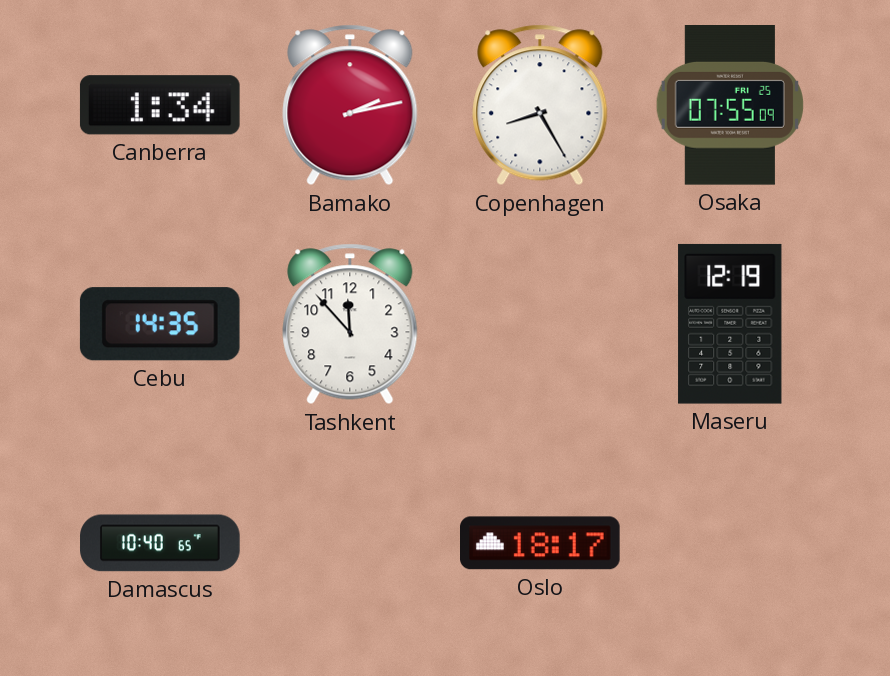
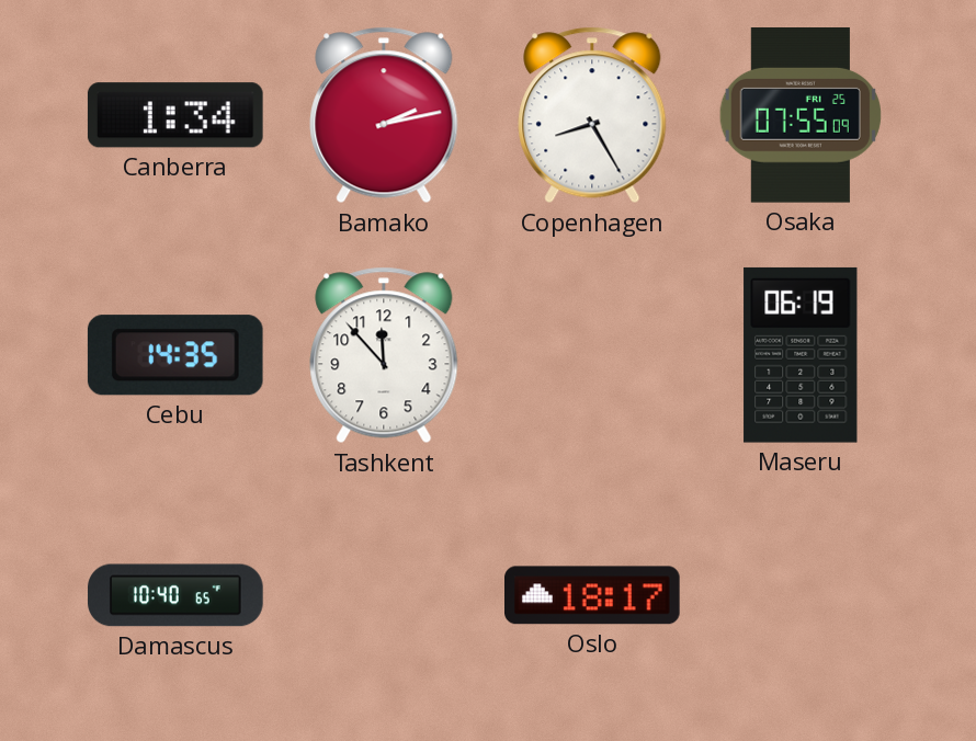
Maseru: 12:19 -> 06:19 (801, 355)
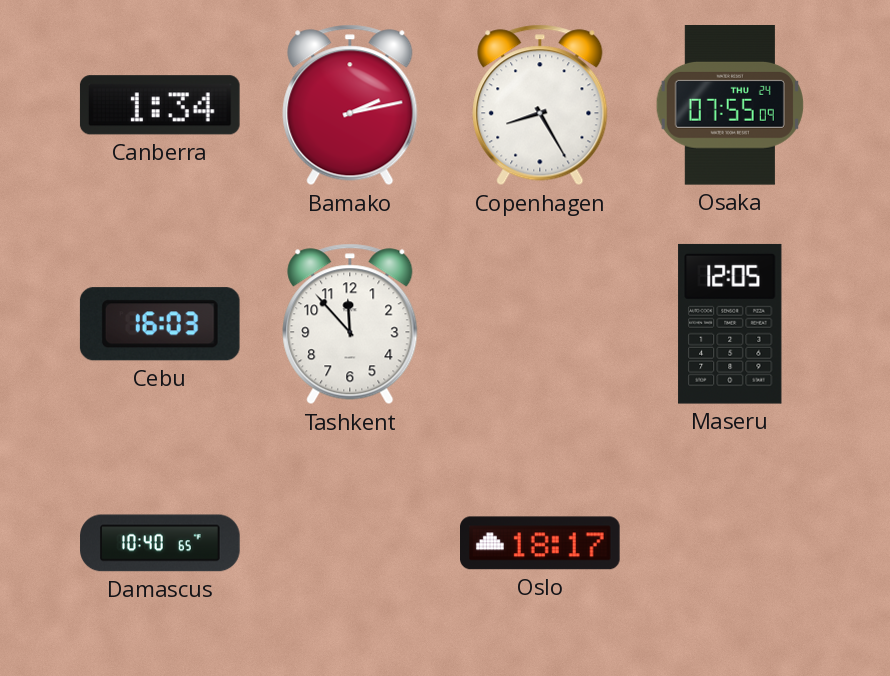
Osaka date: FRI 25 -> THU 24 (730, 106)
Cebu: 14:35 -> 16:03 (160, 324)
Maseru: 06:19 -> 12:05 (730, 324)
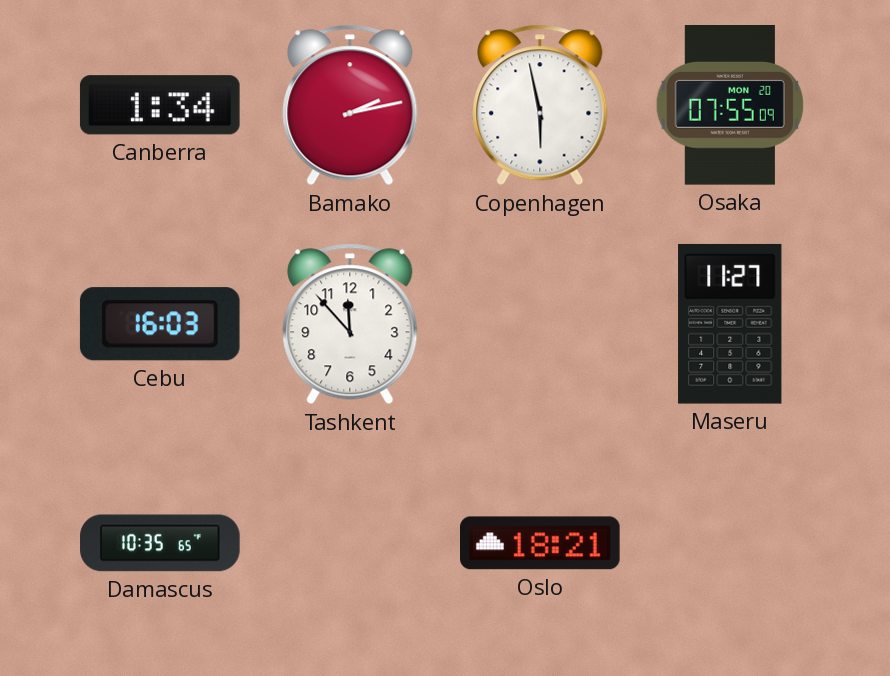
Copenhagen: 8:25 -> 5:58 (540, 105)
Osaka date: THU 24 -> MON 20 (730, 106)
Maseru: 12:05 -> 11:27 (730, 324)
Damascus: 10:40 -> 10:35 (160, 543)
Oslo: 18:17 -> 18:21 (541, 543)
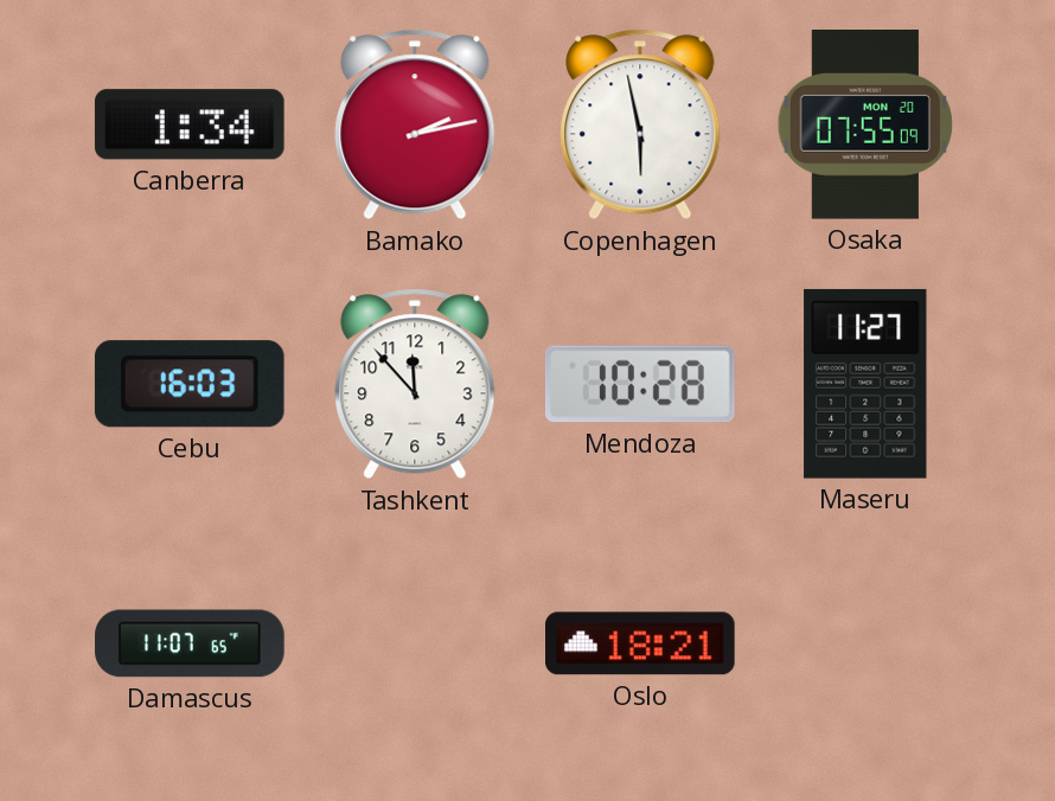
Mendoza: none -> 10:28 (640, 384)
Damascus: 10:35 -> 11:07 (190, 643)
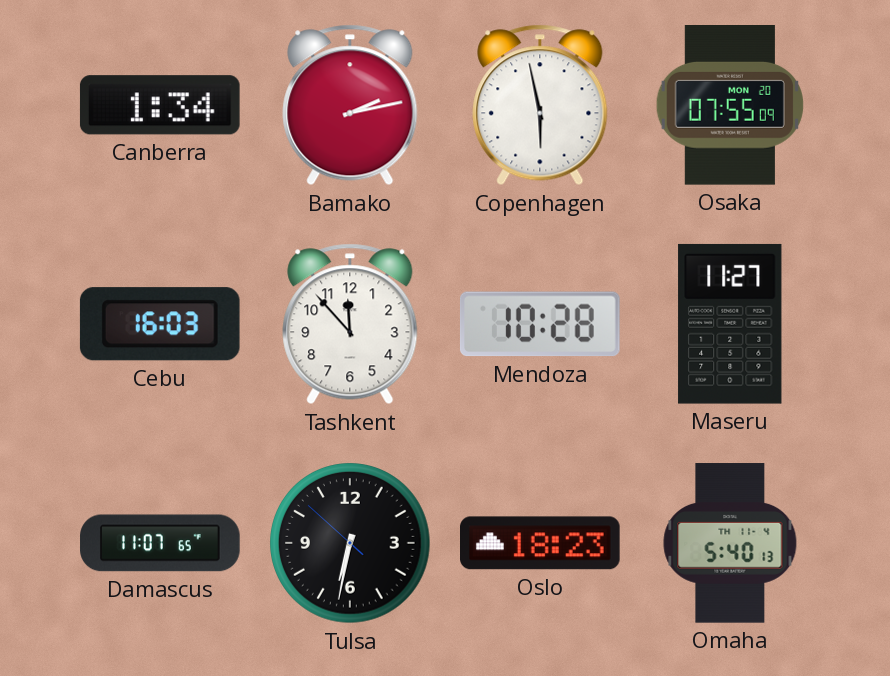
Tulsa: none -> 6:31 (350, 543)
Oslo: 18:21 -> 18:23 (541, 543)
Omaha: none -> 5:40 (730, 543)
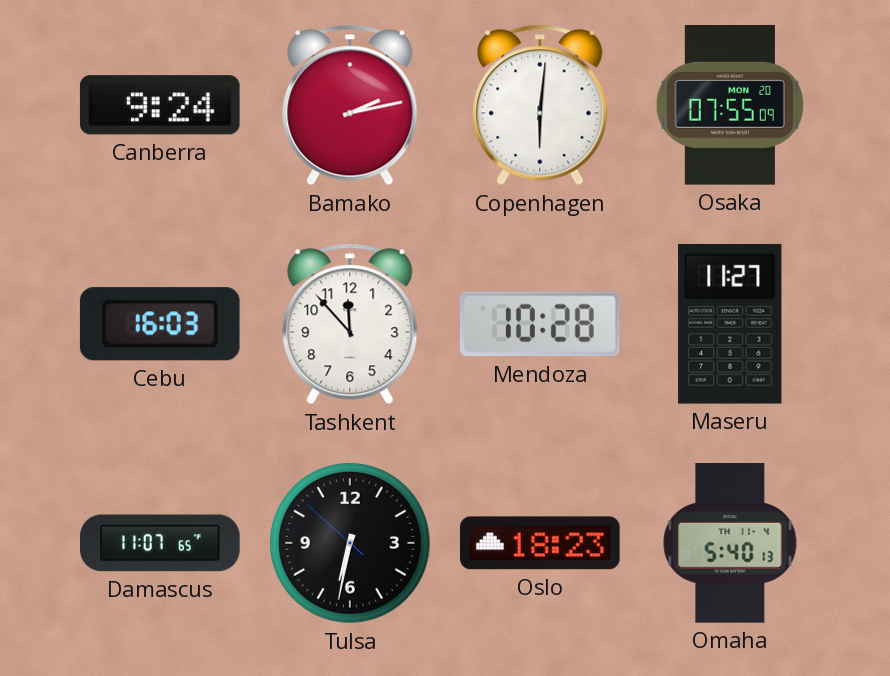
Canberra: 1:34 -> 9:24 (160, 105)
Copenhagen: 5:58 -> 6:01 (540, 105)
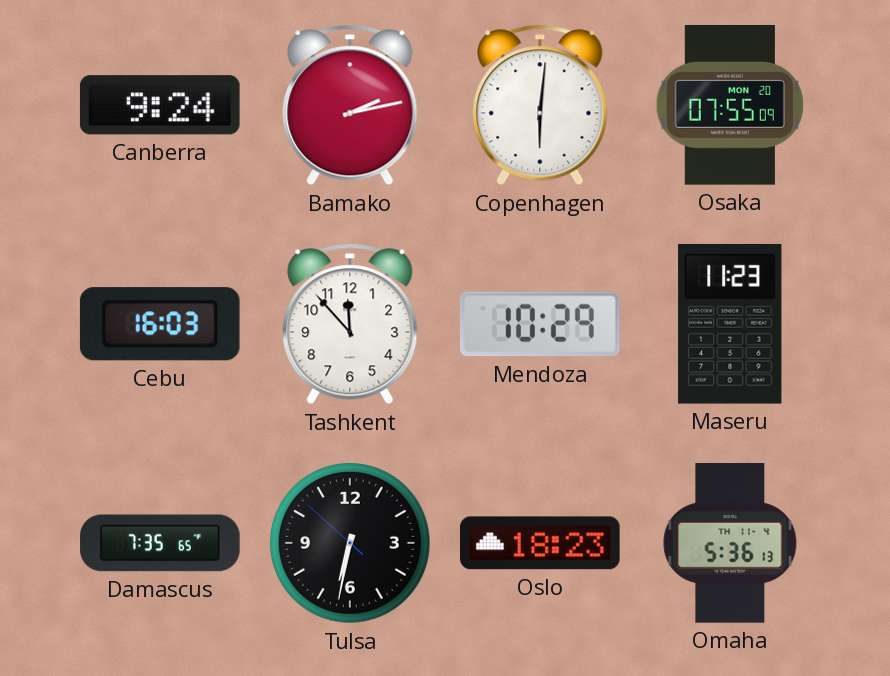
Mendoza: 10:28 -> 10:29 (540, 324)
Maseru: 11:27 -> 11:23 (730, 324)
Damascus: 11:07 -> 7:35 (160, 543)
Omaha: 5:40 -> 5:36 (730, 543)
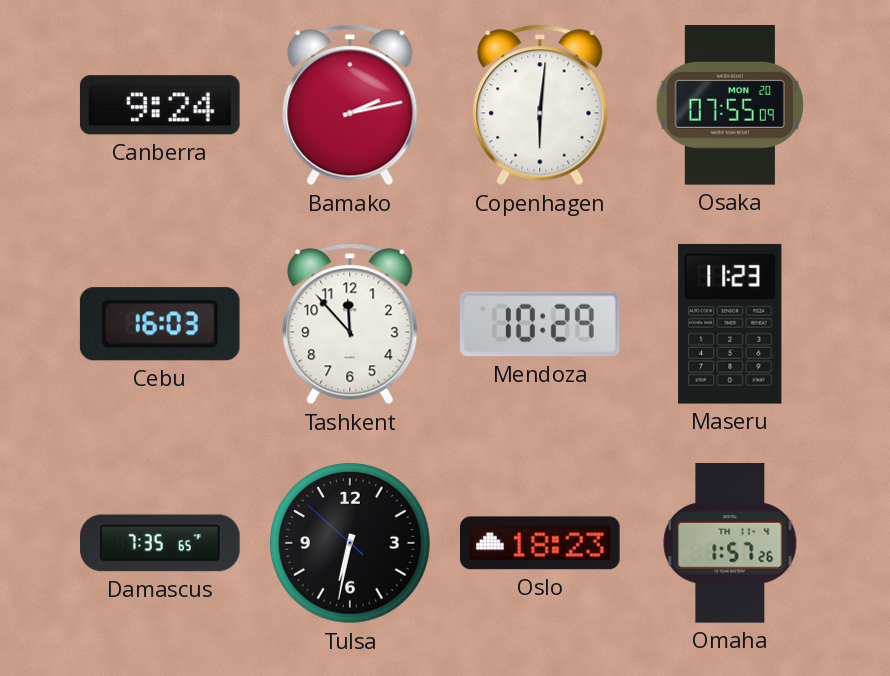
Omaha: 5:36 -> 1:57 (730, 543)
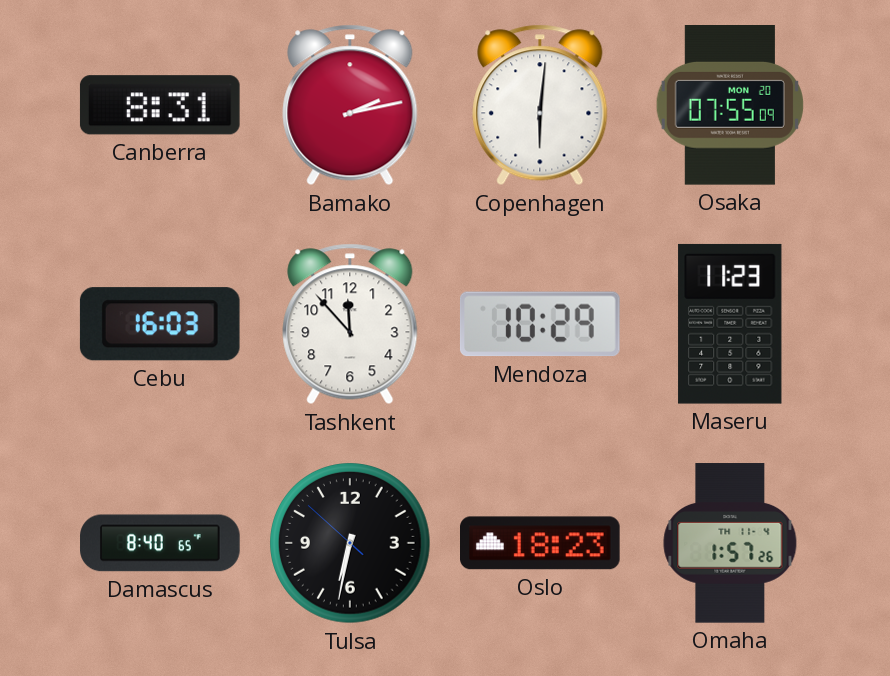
Canberra: 9:24 -> 8:31 (160, 105)
Damascus: 7:35 -> 8:40 (160, 543)
